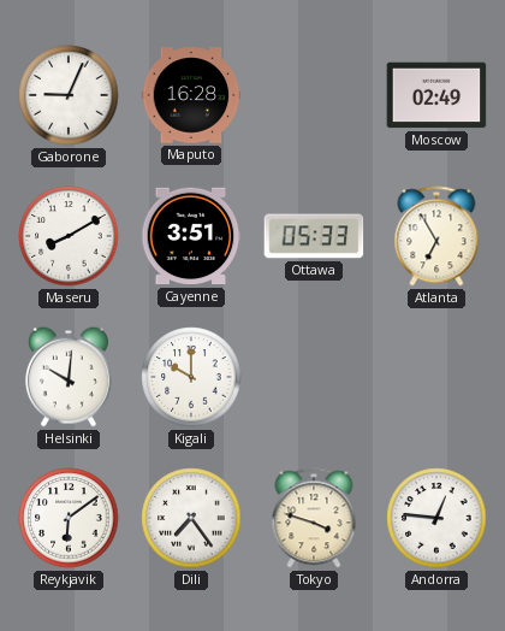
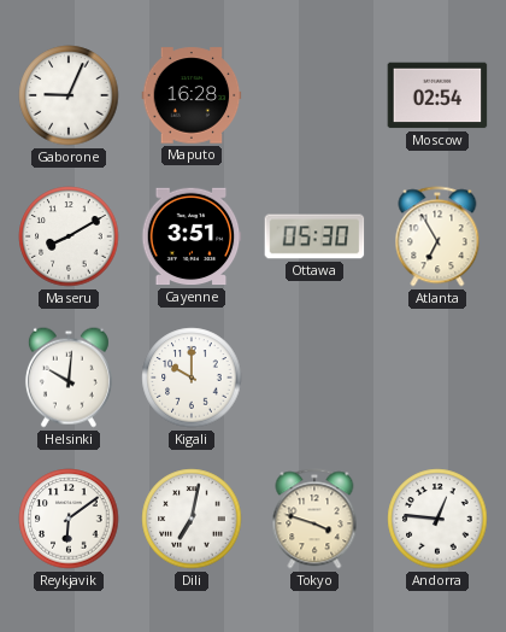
Moscow: 02:49 -> 02:54 (437, 95)
Ottawa: 05:33 -> 05:30 (314, 236)
Dili: 7:24 -> 7:02 (192, 519)
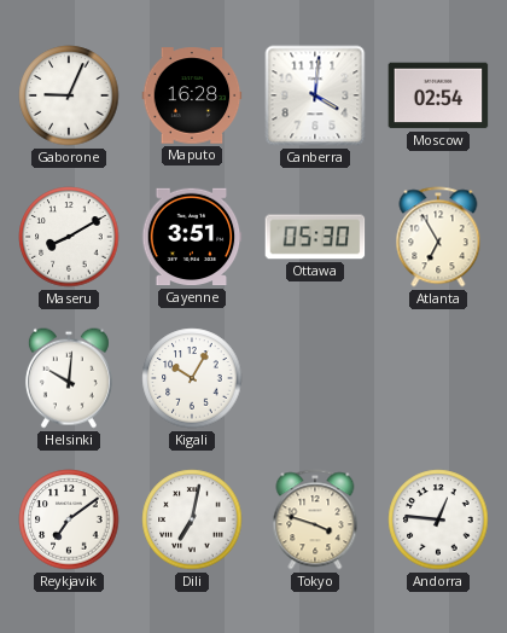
Canberra: none -> 4:01 (315, 95)
Kigali: 10:00 -> 10:05 (192, 378)
Reykjavik: 6:09 -> 7:09 (69, 519)
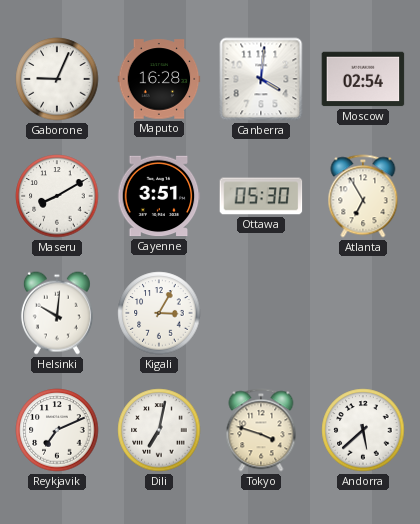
Kigali: 10:05 -> 3:05 (159, 313)
Reykjavik: 7:09 -> 7:11 (57, 430)
Andorra: 12:46 -> 5:38 (363, 430)
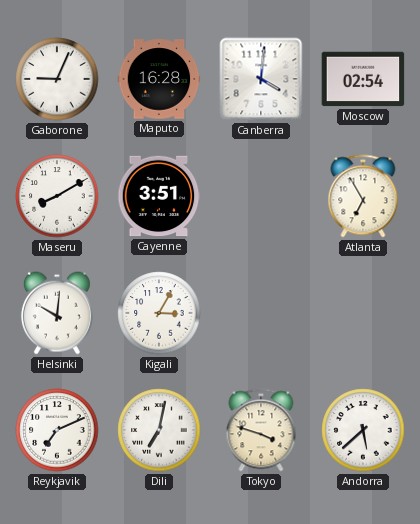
Ottawa: 05:30 -> none (261, 196)
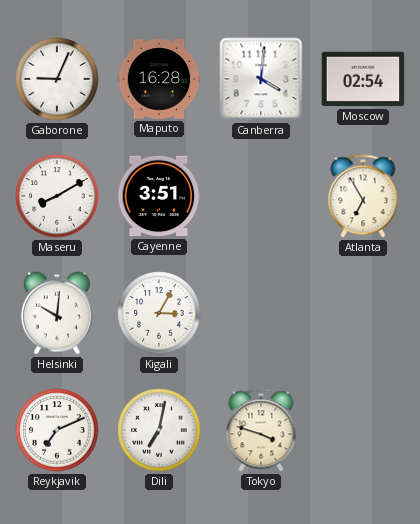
Andorra: 5:38 -> none (363, 430)
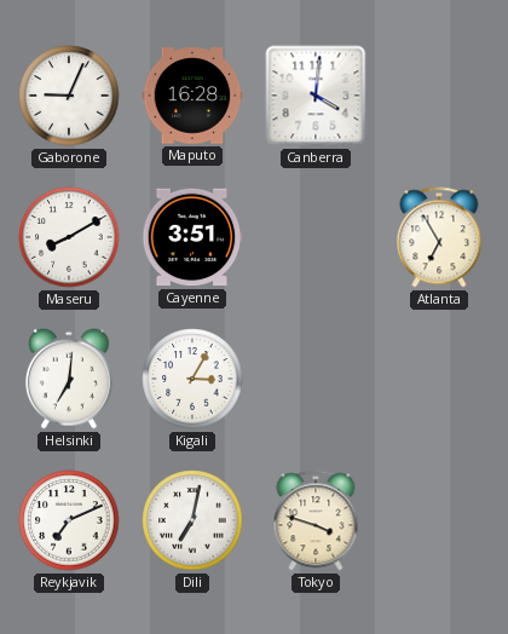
Moscow: 02:54 -> none (363, 79)
Helsinki: 10:01 -> 7:01 (69, 379)
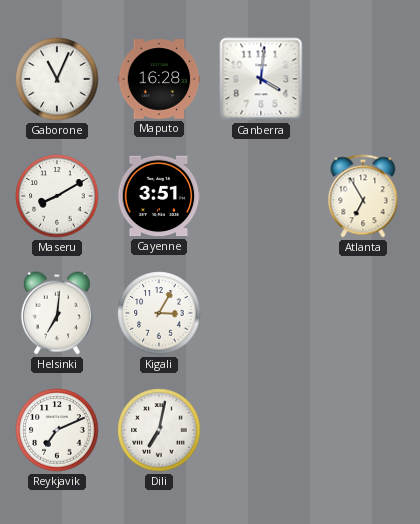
Gaborone: 9:04 -> 11:04 (57, 79)
Tokyo: 3:48 -> none (316, 520)
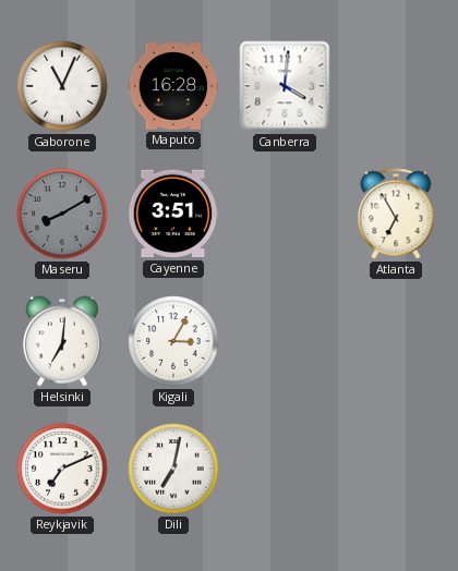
Maseru dial: white -> grey (62, 214)
